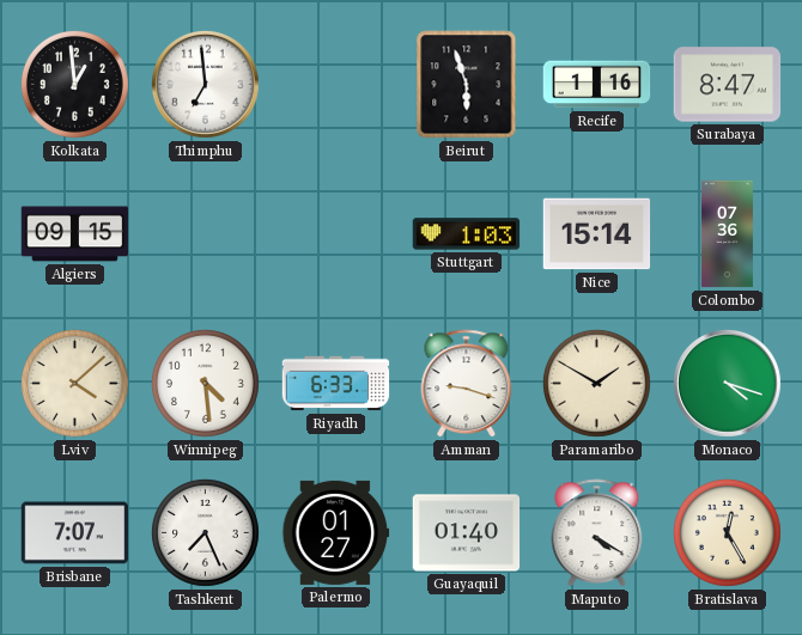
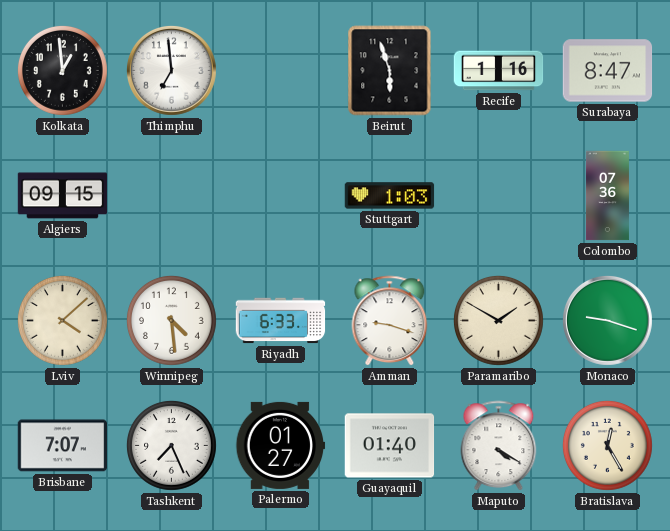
Nice: 15:14 -> none (597, 234)
Monaco: 4:18 -> 9:18 (607, 320)
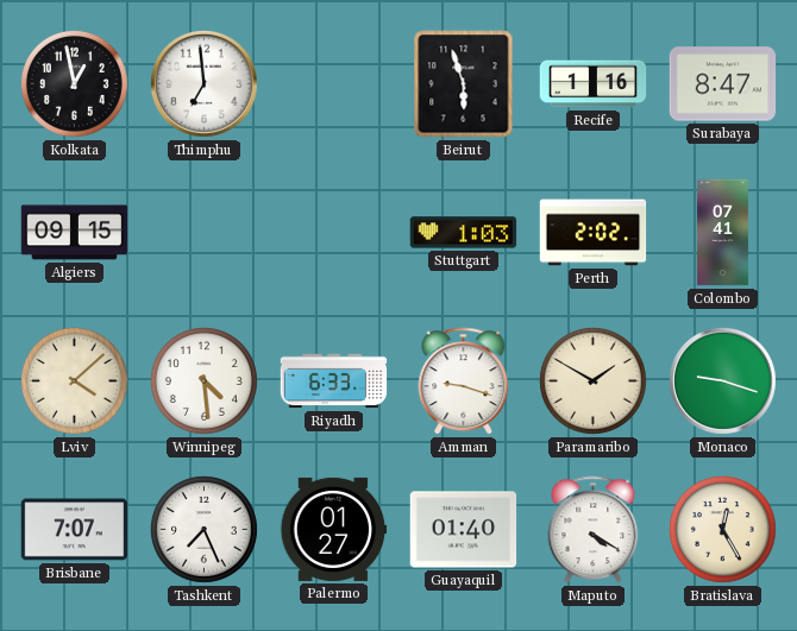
Kolkata: 12:59 -> 12:58 (75, 84)
Perth: none -> 2:02 (594, 233)
Colombo: 07:36 -> 07:41 (722, 233)
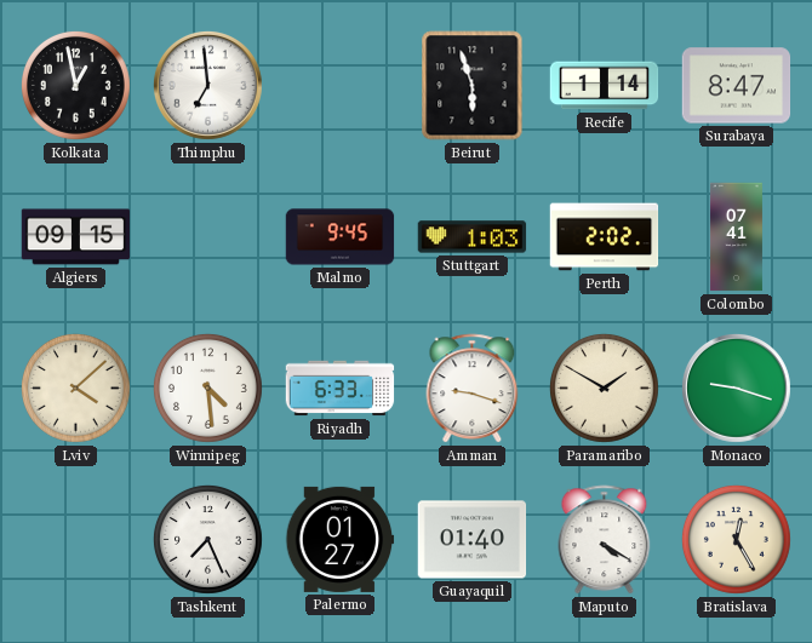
Recife: 1:16 -> 1:14 (605, 86)
Malmo: none -> 9:45 (341, 237)
Brisbane: 7:07 -> none (75, 530)
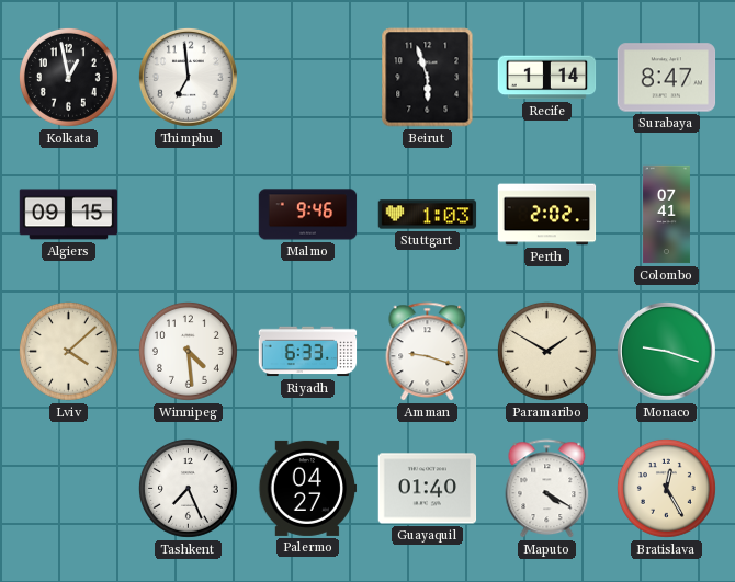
Malmo: 9:45 -> 9:46 (308, 215)
Palermo: 01:27 -> 04:27 (308, 488)
